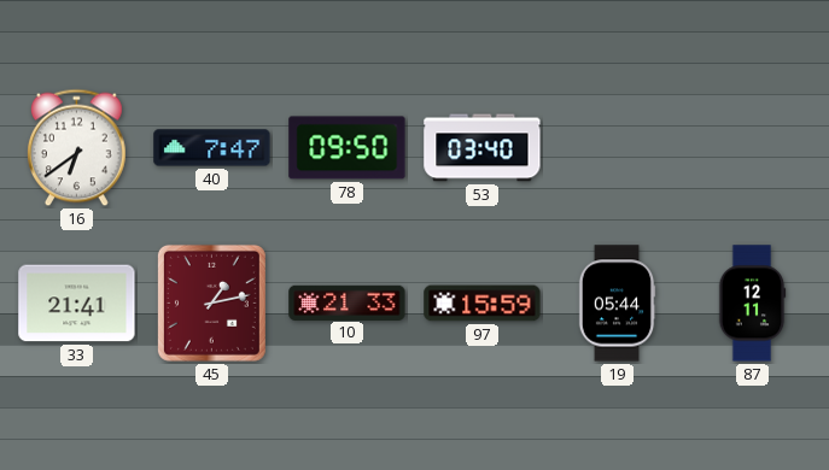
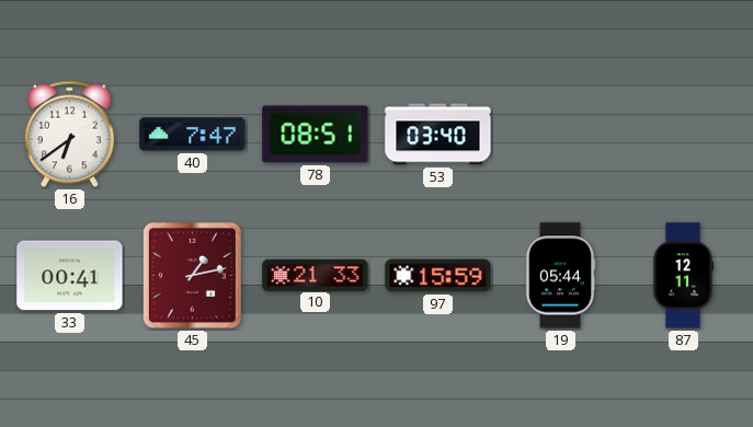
78: 09:50 -> 08:51 (316, 135)
33: 21:41 -> 00:41 (70, 276)
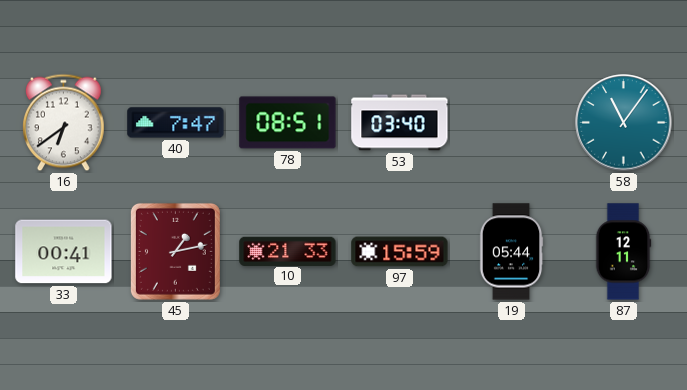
58: none -> 11:06 (624, 123)
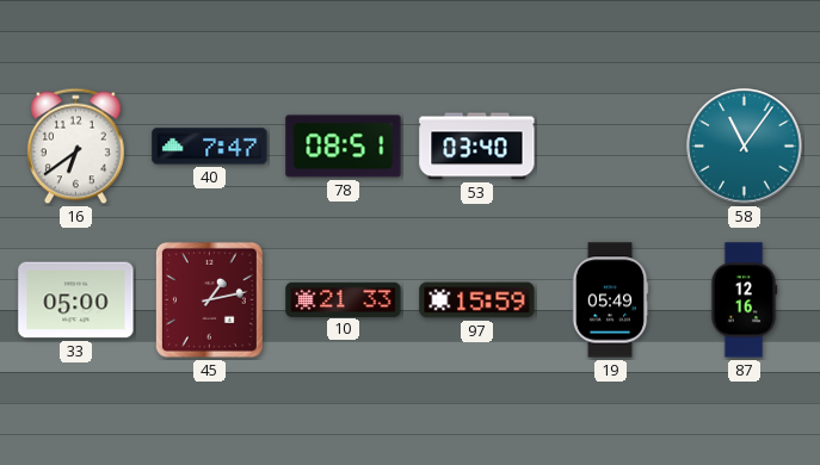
33: 00:41 -> 05:00 (76, 300)
19: 05:44 -> 05:49 (610, 300)
87: 12:11 -> 12:16 (744, 300)
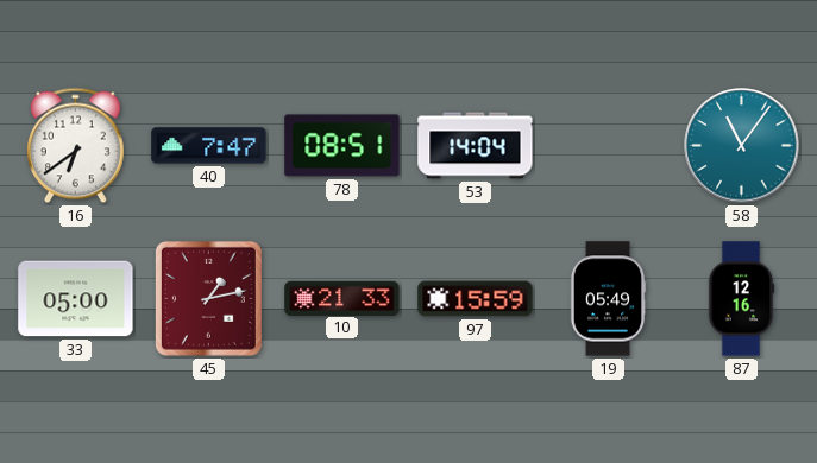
53: 03:40 -> 14:04 (476, 146)
